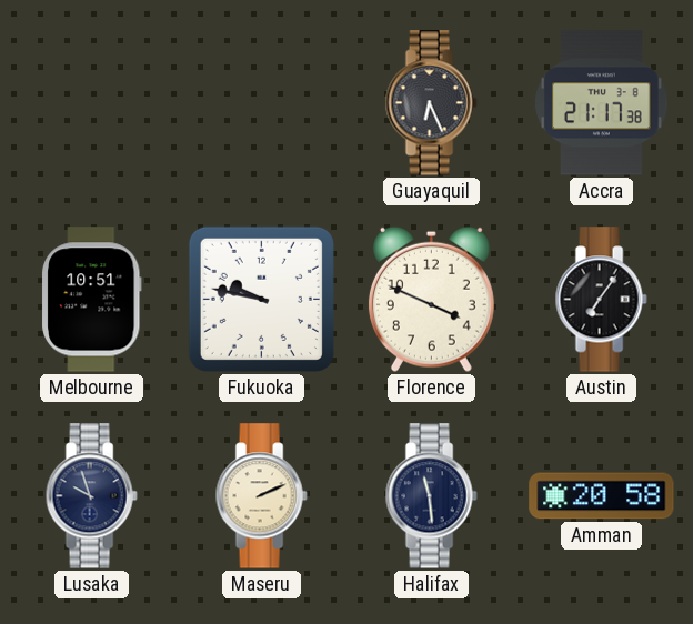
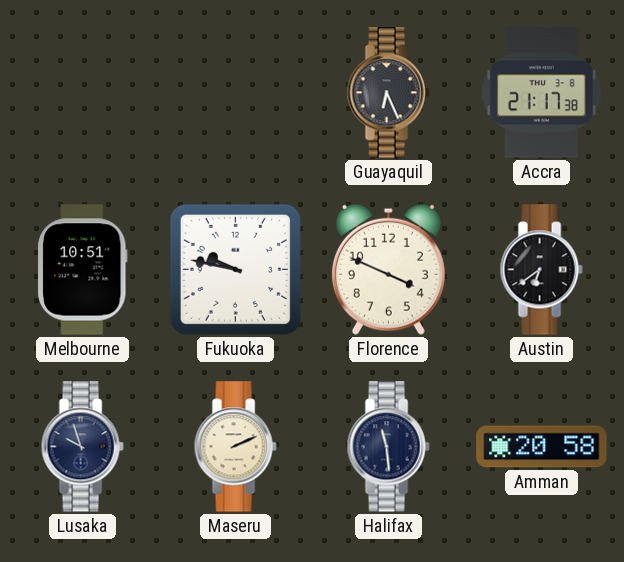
Austin: 7:06 -> 6:39 (541, 270)
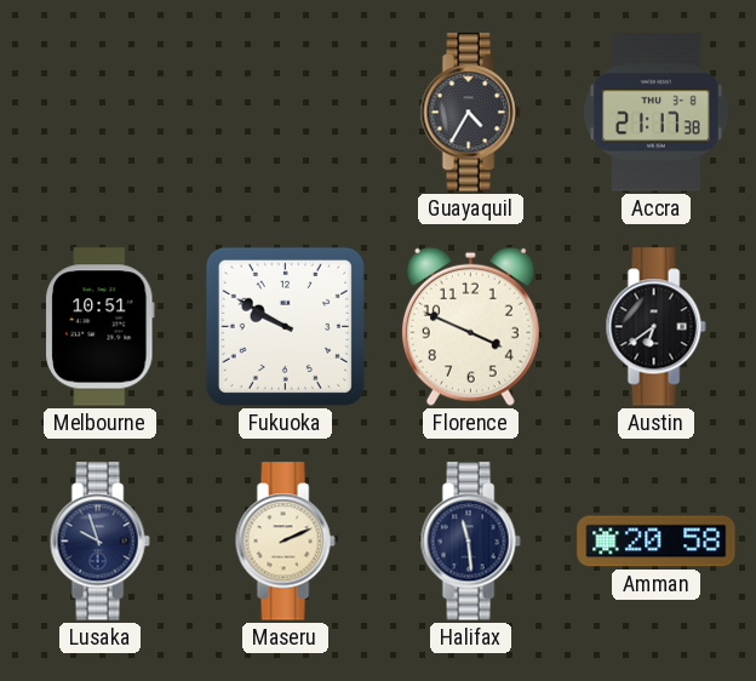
Guayaquil: 6:26 -> 4:35 (470, 113)
Fukuoka: 9:47 -> 9:50 (285, 326)
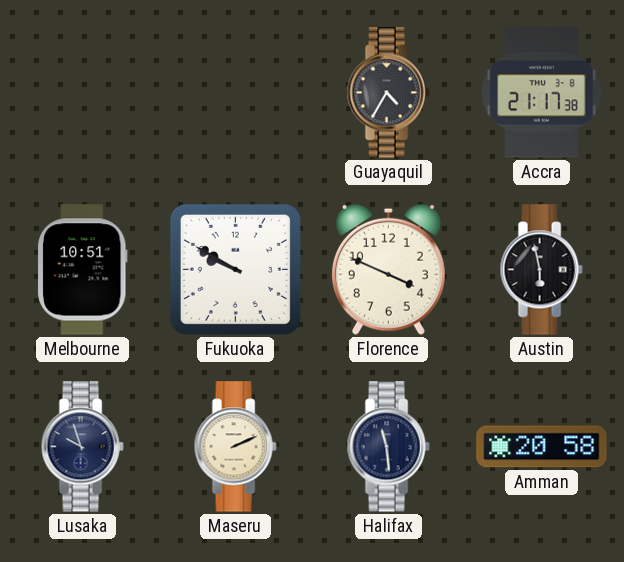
Austin: 6:39 -> 5:58 (541, 270)
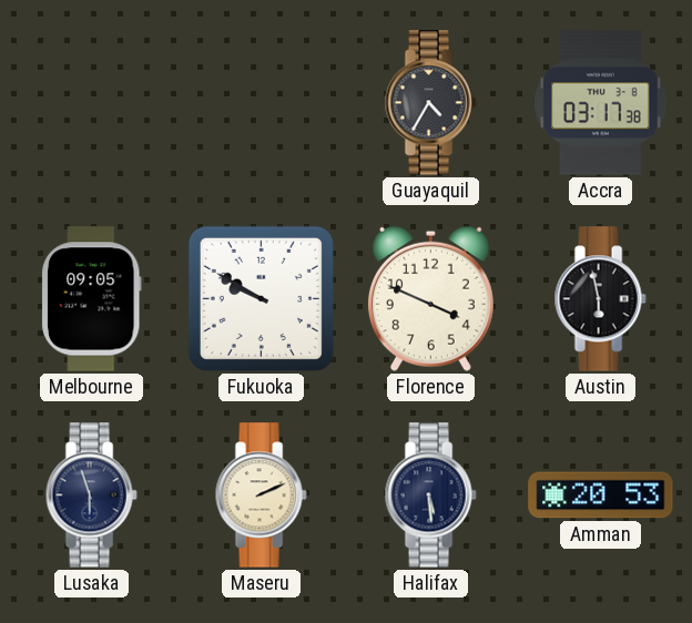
Accra: 21:17 -> 03:17 (601, 103)
Melbourne: 10:51 -> 09:05 (92, 299)
Lusaka: 9:57 -> 5:57 (91, 496)
Halifax: 11:29 -> 5:29 (430, 496)
Amman: 20:58 -> 20:53 (601, 496)
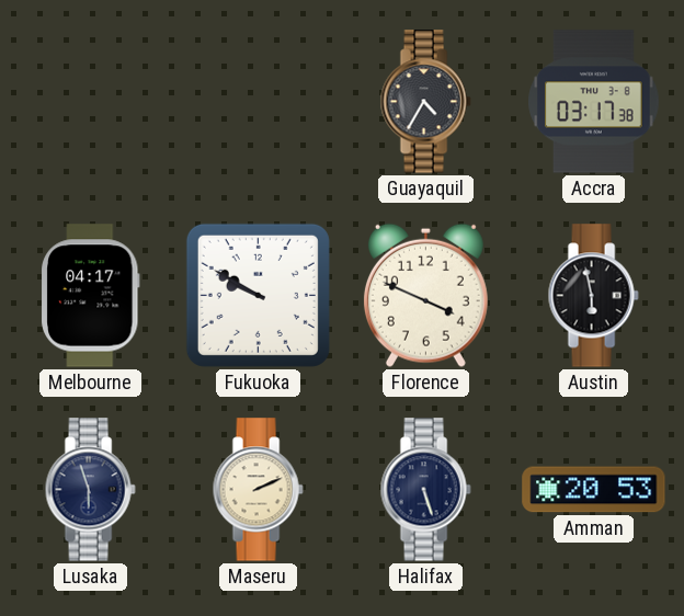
Melbourne: 09:05 -> 04:17 (91, 296)
Halifax: 5:29 -> 5:27 (425, 490)
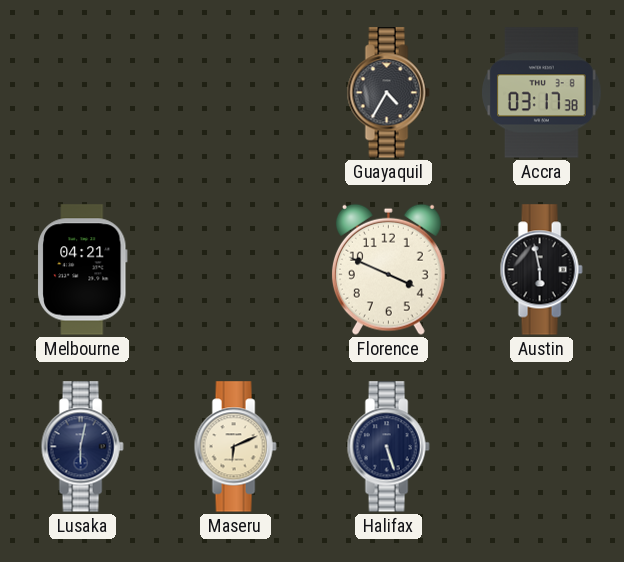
Melbourne: 04:17 -> 04:21 (83, 270)
Fukuoka: 9:50 -> none (258, 295)
Lusaka: 5:57 -> 6:02 (82, 447)
Maseru: 2:11 -> 6:11 (235, 447)
Amman: 20:53 -> none (594, 490)
